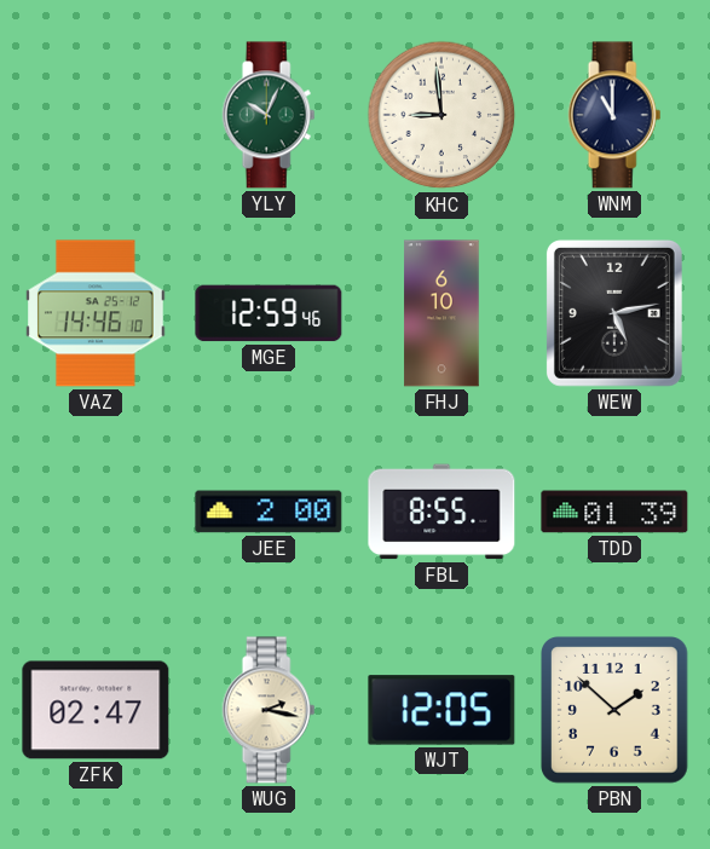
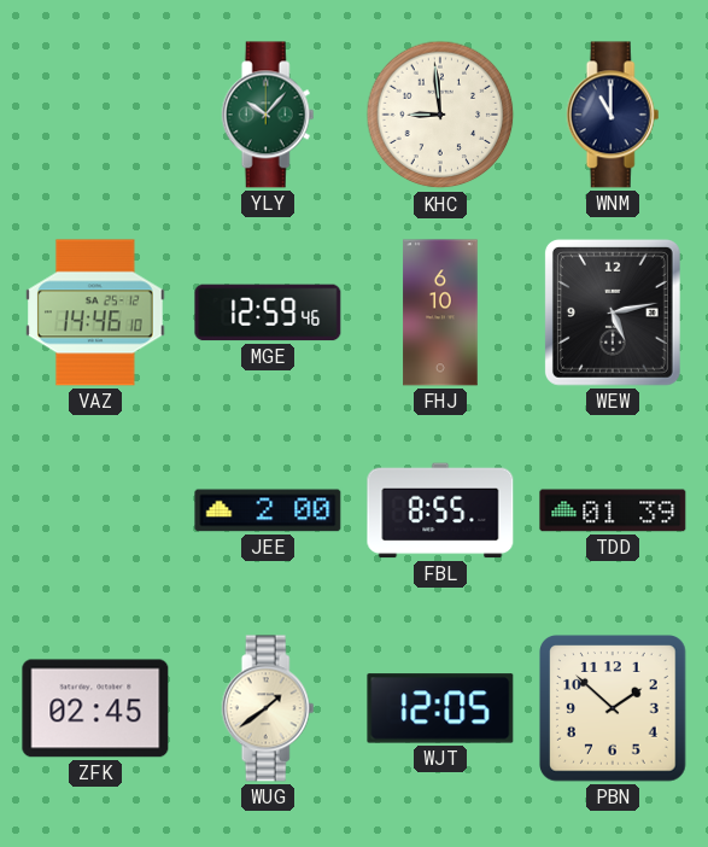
YLY: 10:04 -> 10:07 (268, 115)
ZFK: 02:47 -> 02:45 (95, 708)
WUG: 2:17 -> 1:39 (268, 708)
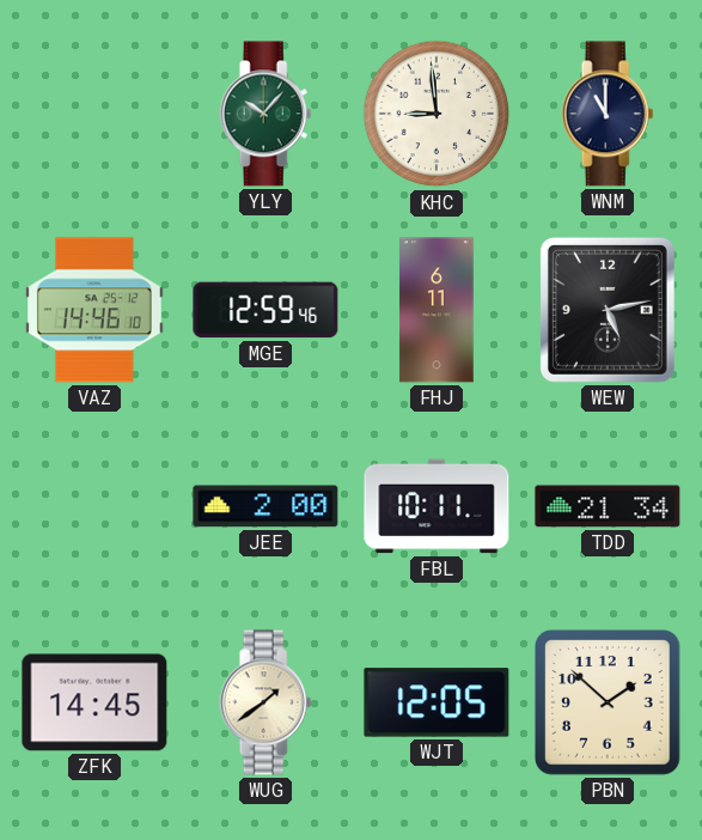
FHJ: 6:10 -> 6:11 (437, 310)
FBL: 8:55 -> 10:11 (437, 506)
TDD: 01:39 -> 21:34 (608, 506)
ZFK: 02:45 -> 14:45 (94, 702)
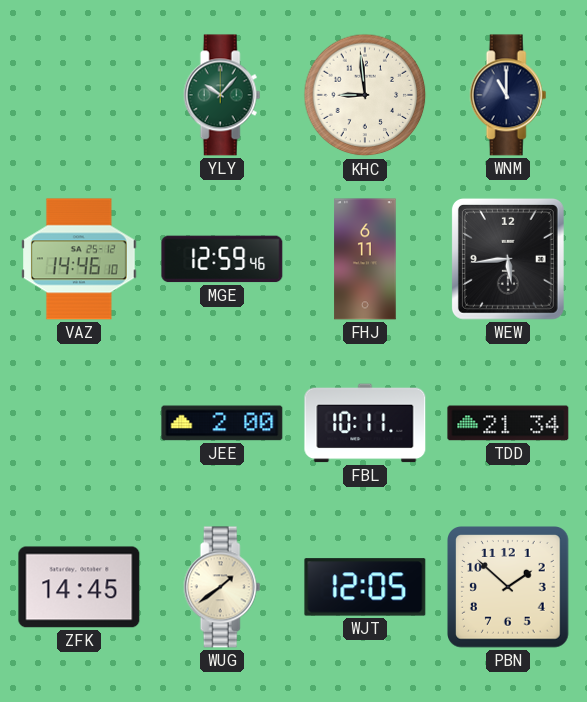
WEW: 5:13 -> 5:44 (508, 259)
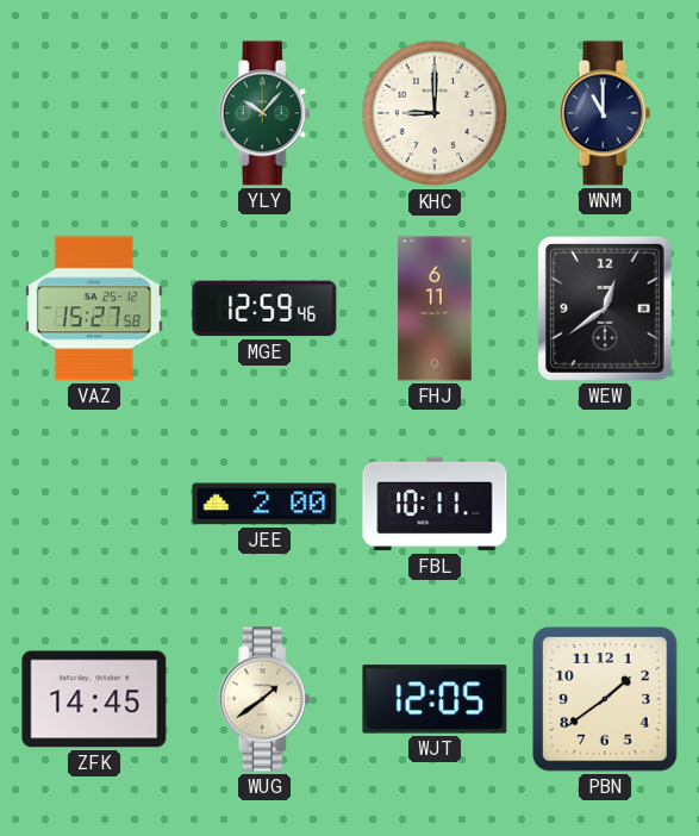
KHC: 8:59 -> 9:00 (435, 113)
VAZ: 14:46 -> 15:27 (95, 308)
WEW: 5:44 -> 12:39 (605, 308)
TDD: 21:34 -> none (508, 423)
PBN: 1:52 -> 1:39 (606, 700)
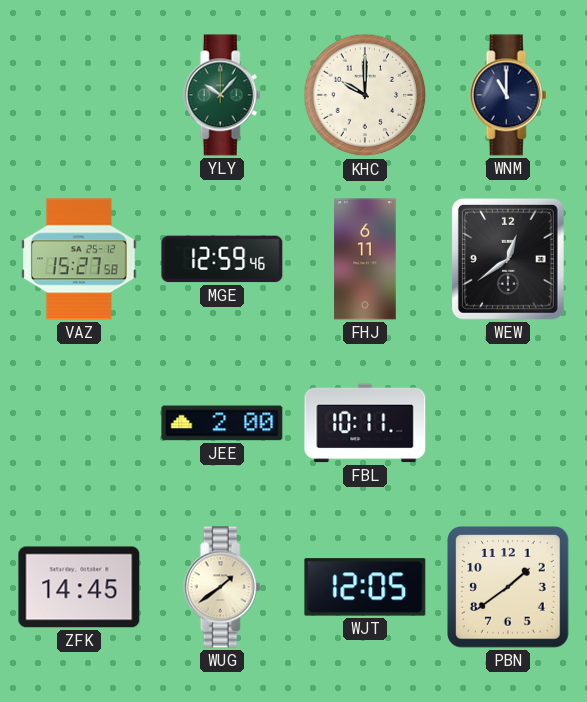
KHC: 9:00 -> 10:00 (365, 95)
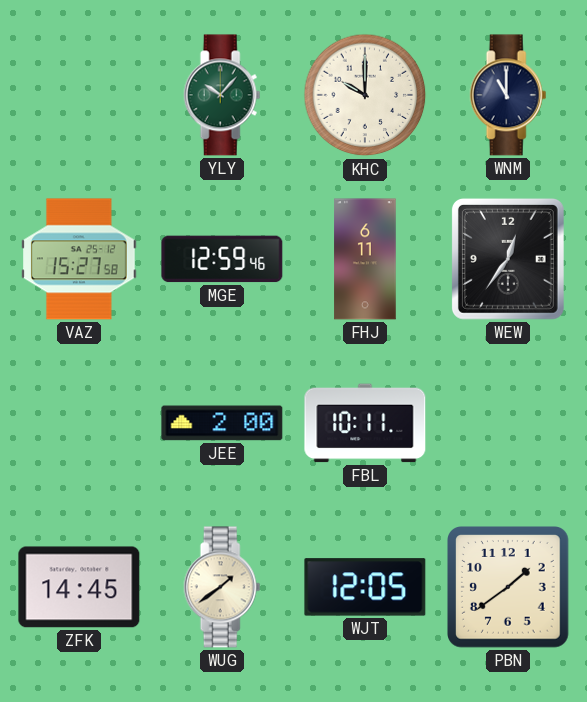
WEW: 12:39 -> 12:36 (508, 259)
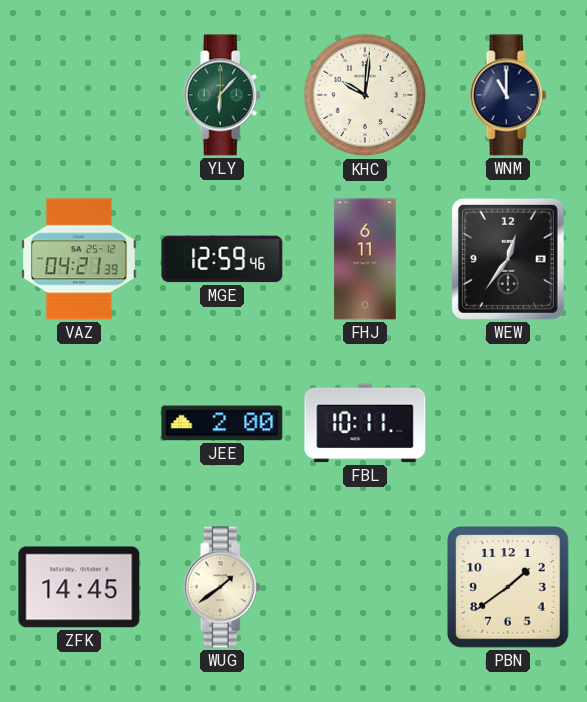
YLY: 10:07 -> 6:07 (222, 95)
KHC: 10:00 -> 10:01 (365, 95)
VAZ: 15:27 -> 04:21 (80, 259)
WJT: 12:05 -> none (365, 587)
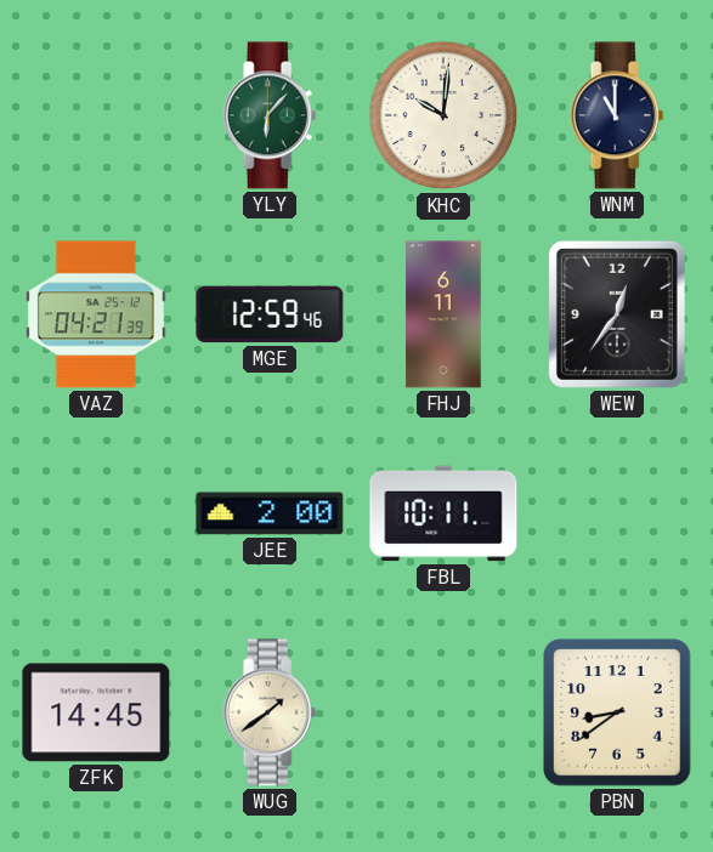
PBN: 1:39 -> 8:39 (618, 714)
